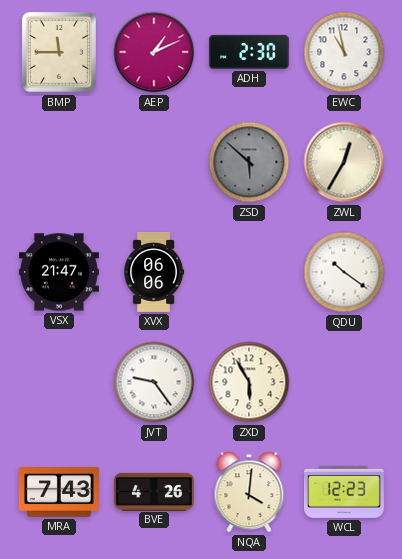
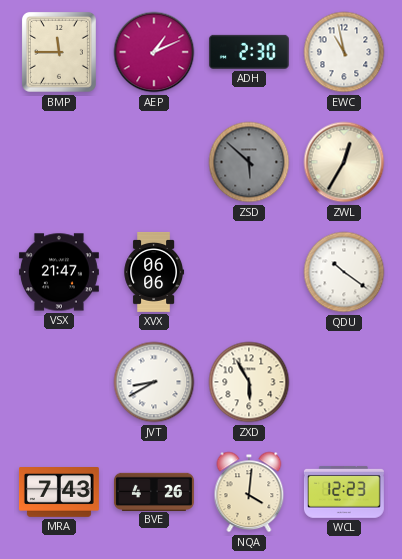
JVT: 9:24 -> 8:40 (154, 382)
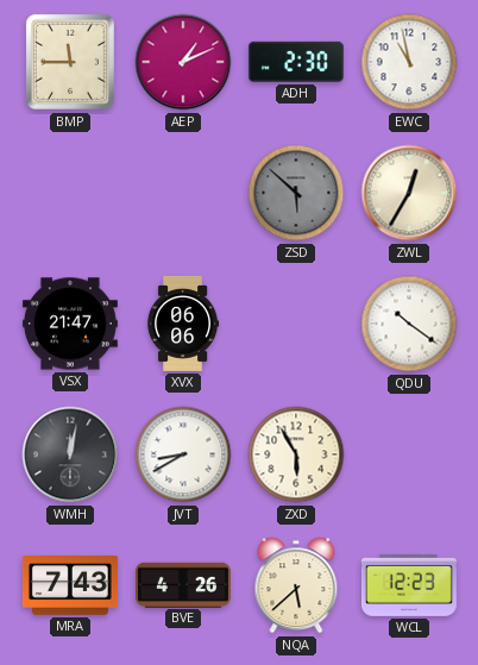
WMH: none -> 12:02 (70, 454)
NQA: 4:01 -> 5:38 (296, 585)
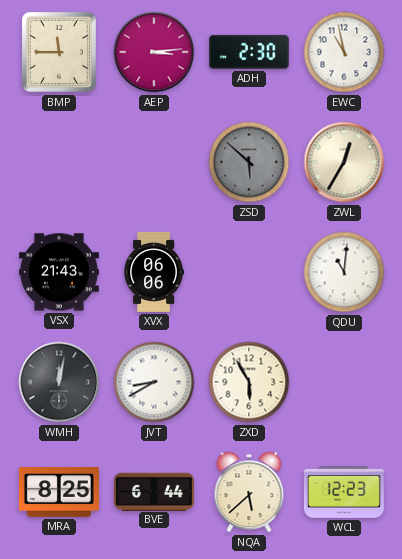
AEP: 1:11 -> 3:14 (154, 52)
VSX: 21:47 -> 21:43 (59, 272)
QDU: 10:21 -> 11:01 (344, 272)
MRA: 7:43 -> 8:25 (59, 493)
BVE: 4:26 -> 6:44 (154, 491)
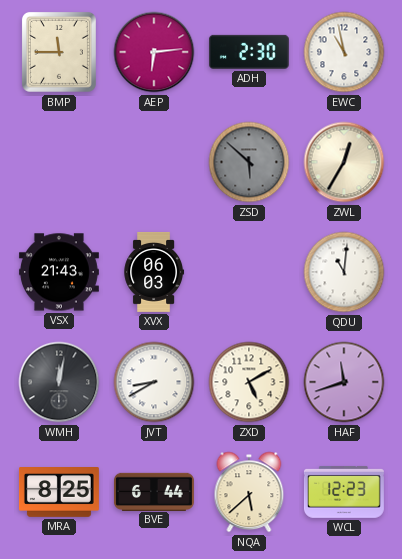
AEP: 3:14 -> 6:14 (154, 52)
XVX: 06:06 -> 06:03 (154, 272)
ZXD: 5:55 -> 5:10 (249, 382)
HAF: none -> 11:42 (344, 382)
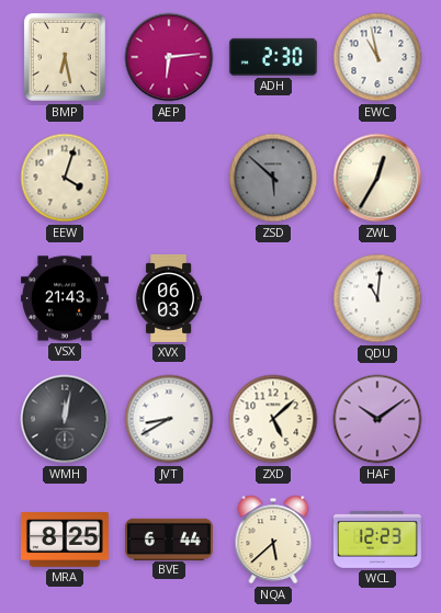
BMP: 11:45 -> 6:28 (65, 57)
EEW: none -> 4:03 (65, 178)
ZXD: 5:10 -> 5:08 (273, 419)
HAF: 11:42 -> 10:09 (377, 419)
